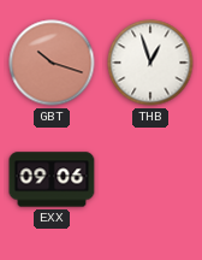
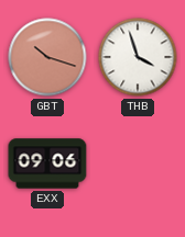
THB: 12:57 -> 3:57 (138, 57)
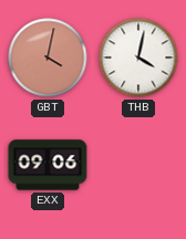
GBT: 10:18 -> 4:02 (48, 58)
THB: 3:57 -> 4:02 (138, 58)
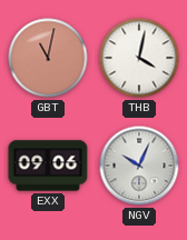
GBT: 4:02 -> 11:02 (48, 58)
NGV: none -> 10:04 (139, 166)
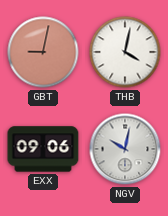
GBT: 11:02 -> 9:02 (43, 52)
NGV: 10:04 -> 10:02 (125, 149)
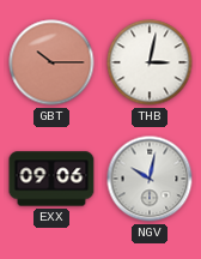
GBT: 9:02 -> 10:15 (51, 62)
THB: 4:02 -> 3:02 (150, 62)
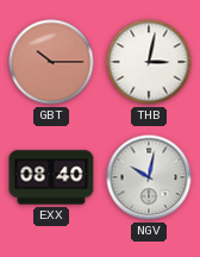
EXX: 09:06 -> 08:40 (51, 177)
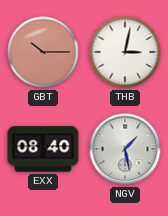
NGV: 10:02 -> 1:28 (125, 149)
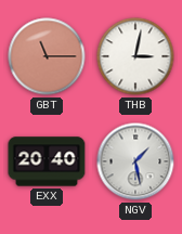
GBT: 10:15 -> 11:15 (47, 56)
EXX: 08:40 -> 20:40 (47, 161)
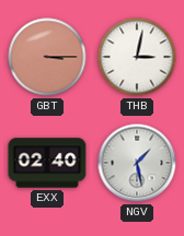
GBT: 11:15 -> 3:15 (47, 57)
EXX: 20:40 -> 02:40 (47, 163)
